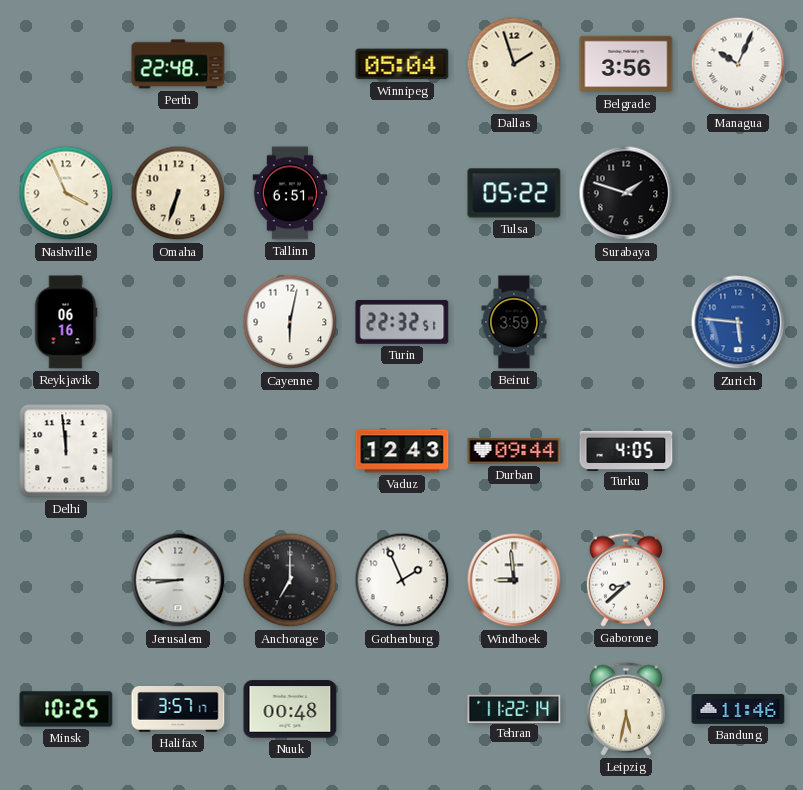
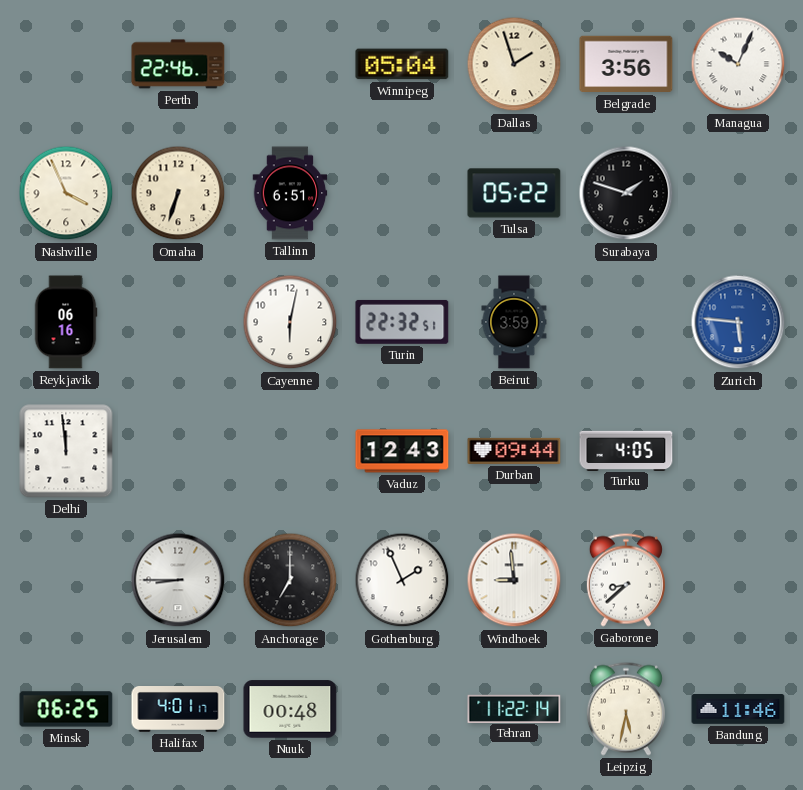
Perth: 22:48 -> 22:46 (178, 64)
Minsk: 10:25 -> 06:25 (66, 709)
Halifax: 3:57 -> 4:01 (178, 710)
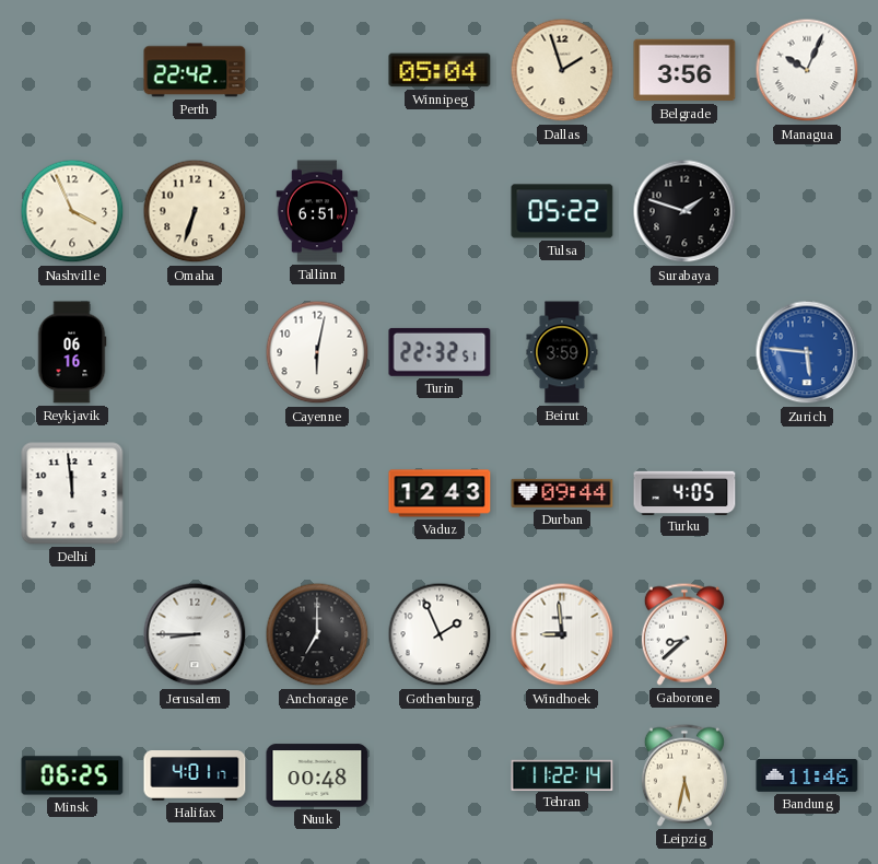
Perth: 22:46 -> 22:42 (195, 70)
